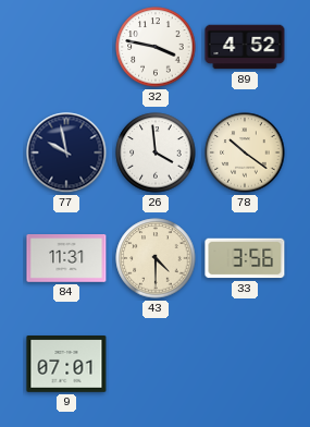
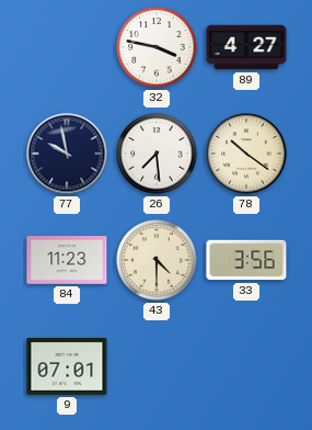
89: 4:52 -> 4:27 (246, 47)
26: 3:59 -> 7:29 (157, 154)
84: 11:31 -> 11:23 (67, 260)
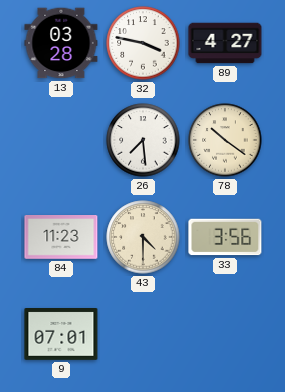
13: none -> 03:28 (61, 43)
77: 9:58 -> none (67, 154)
